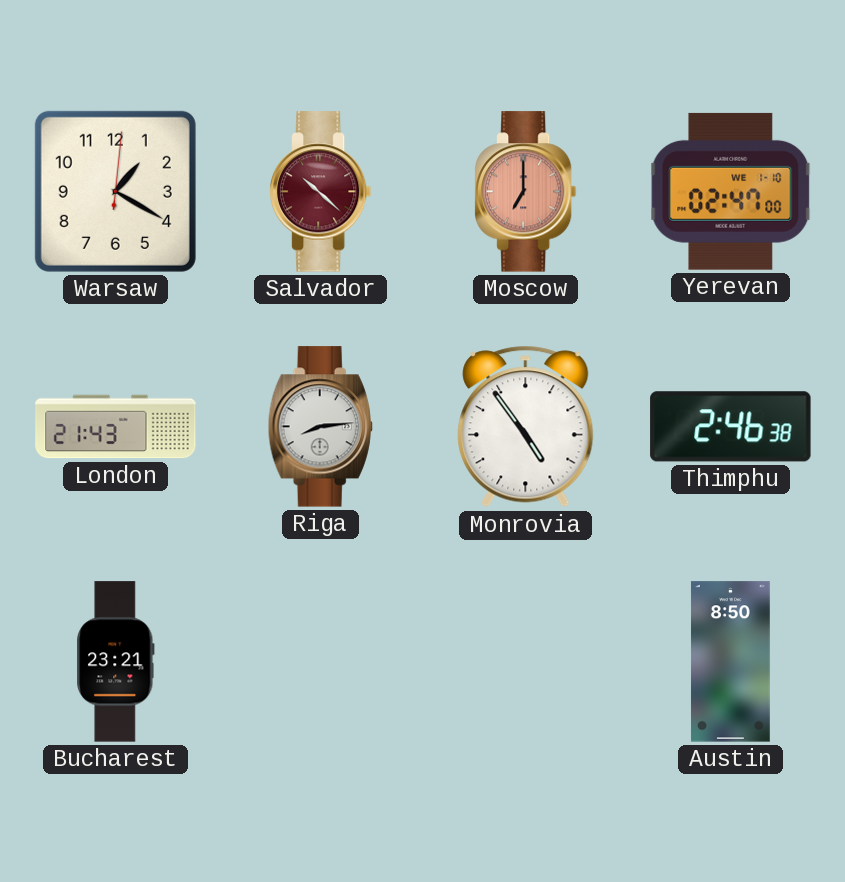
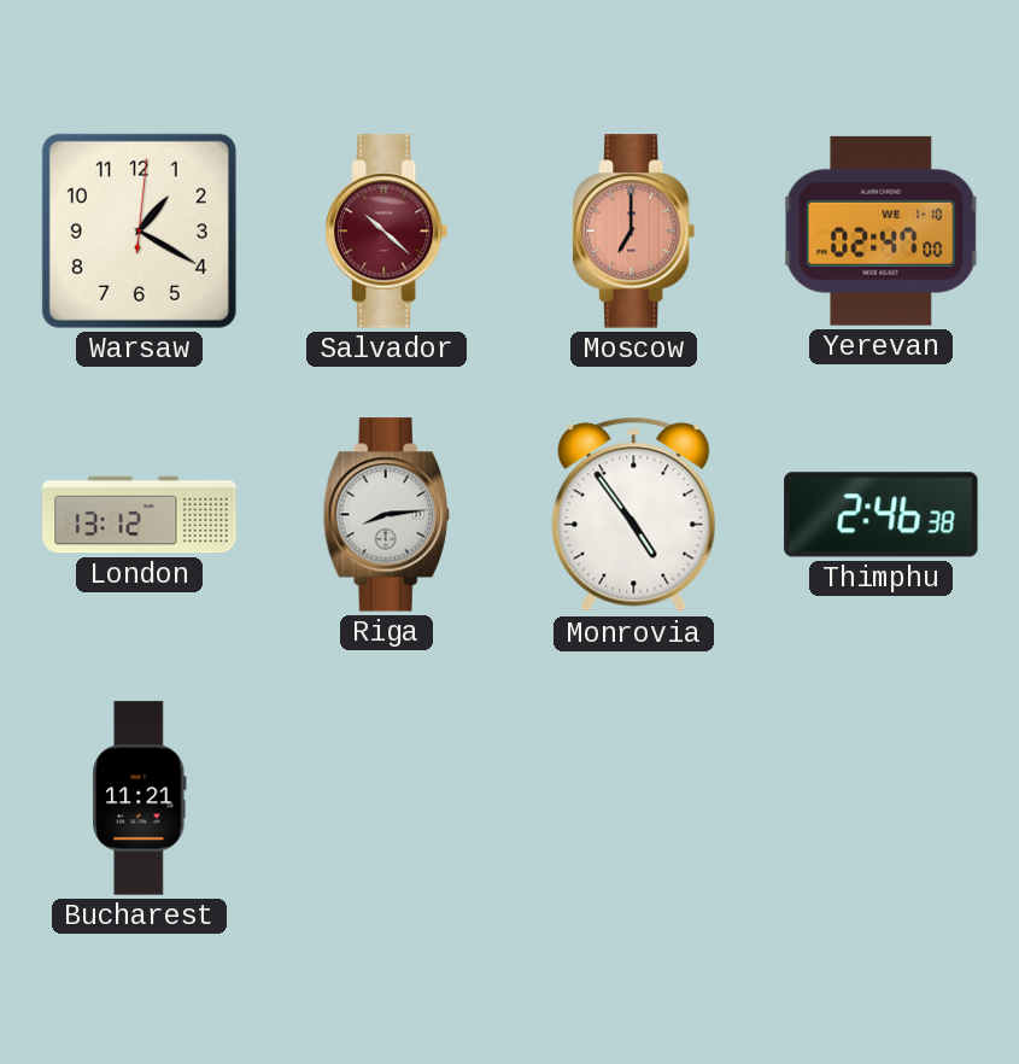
London: 21:43 -> 13:12 (140, 515)
Bucharest: 23:21 -> 11:21 (140, 799)
Austin: 8:50 -> none (730, 662)
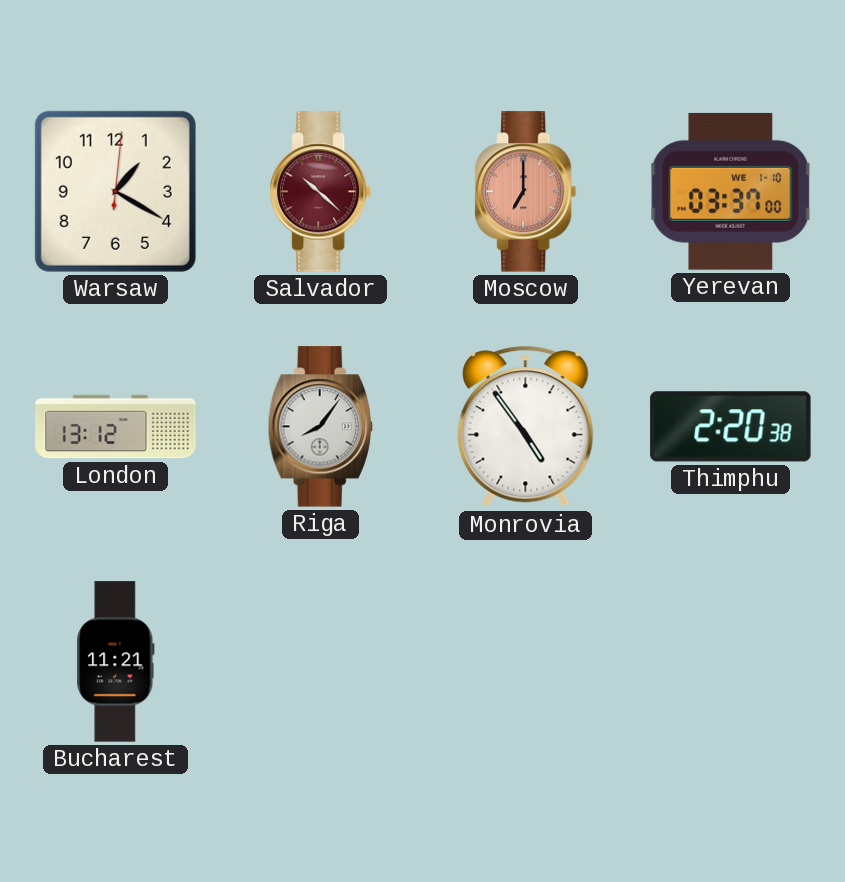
Yerevan: 02:47 -> 03:37 (731, 191)
Riga: 8:14 -> 8:06 (320, 427)
Thimphu: 2:46 -> 2:20 (731, 427)
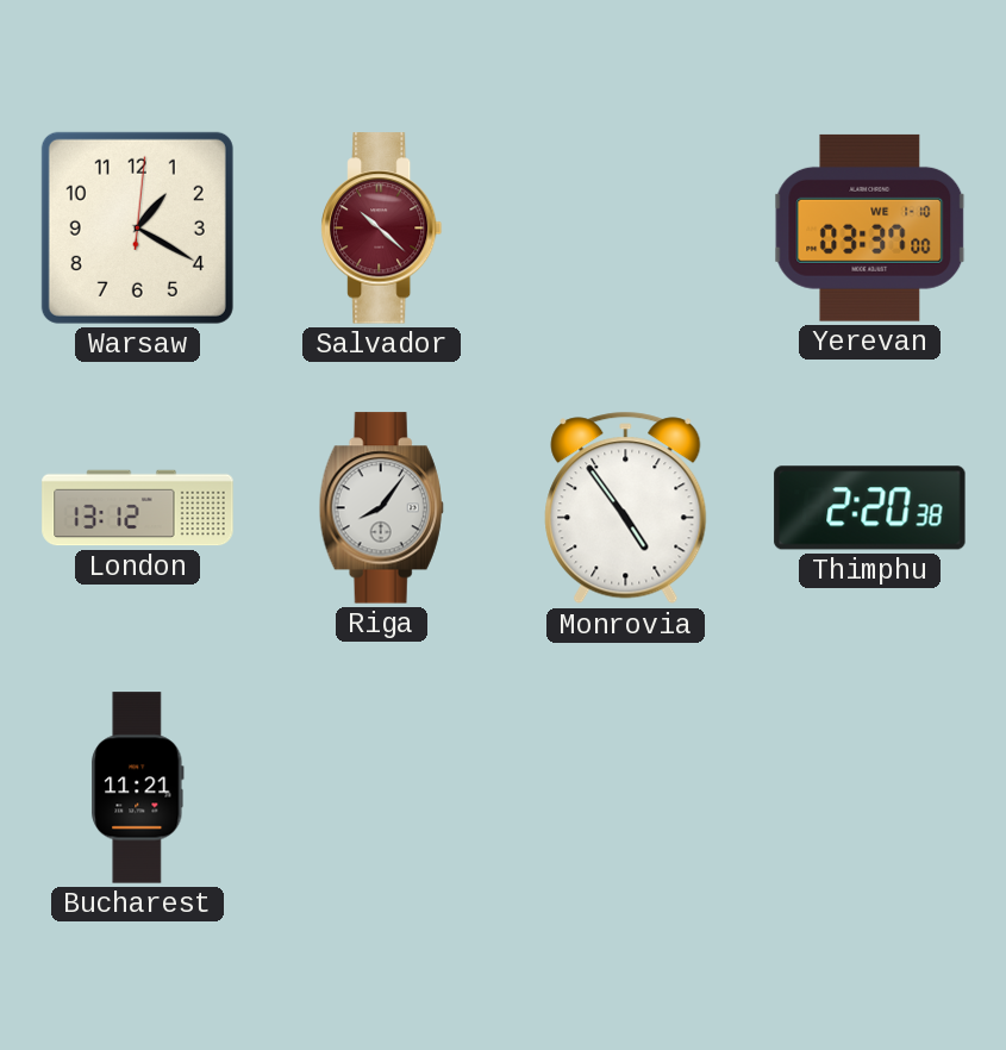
Moscow: 7:00 -> none (526, 192)
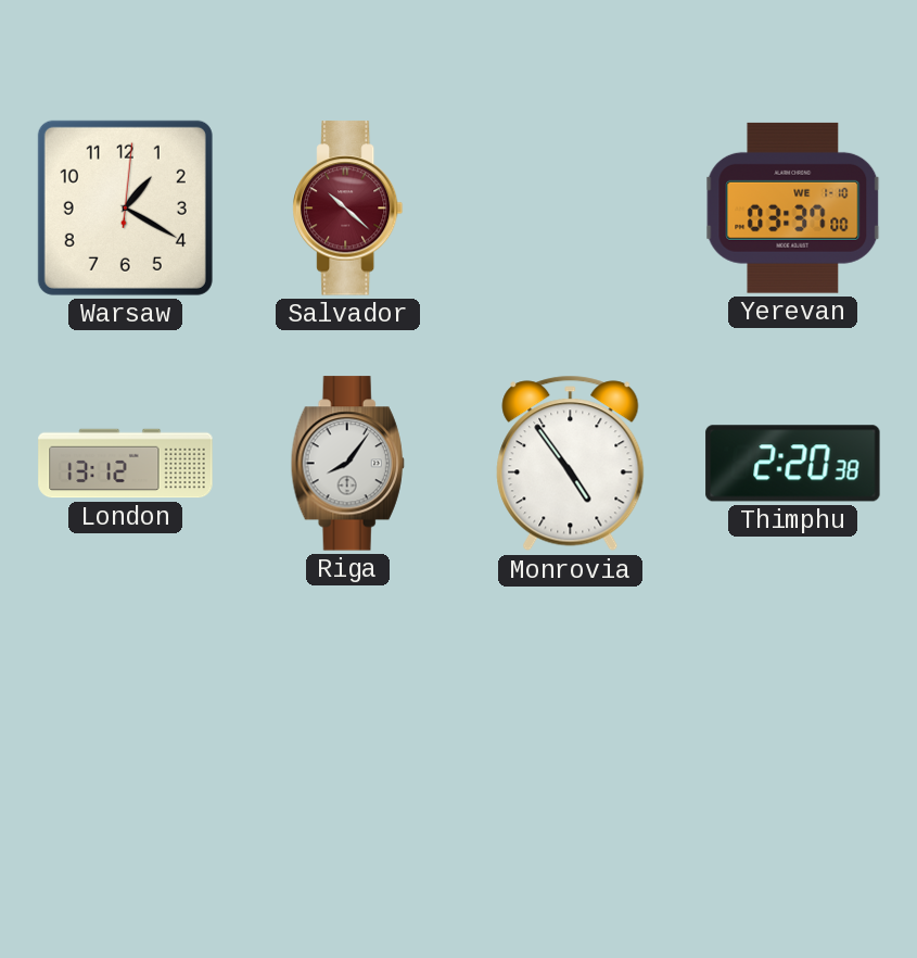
Bucharest: 11:21 -> none (138, 788)
